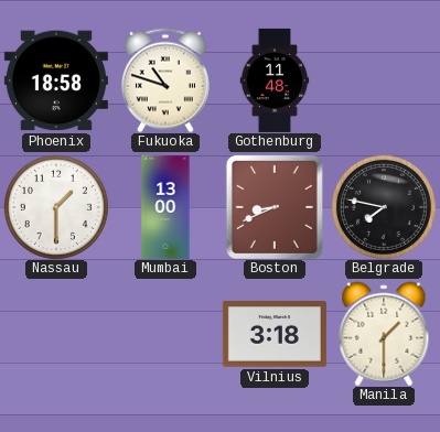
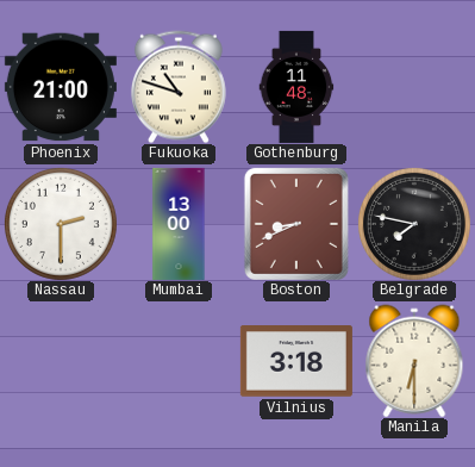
Phoenix: 18:58 -> 21:00 (61, 87)
Nassau: 1:30 -> 2:30 (61, 224)
Manila: 1:30 -> 6:30 (414, 361)
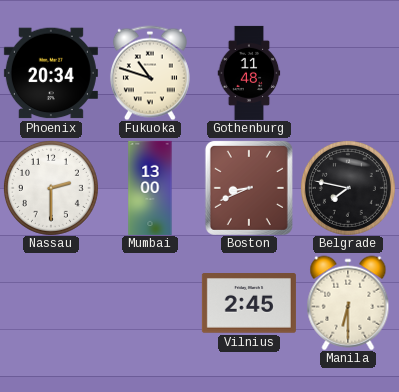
Phoenix: 21:00 -> 20:34 (51, 73)
Vilnius: 3:18 -> 2:45 (249, 303)
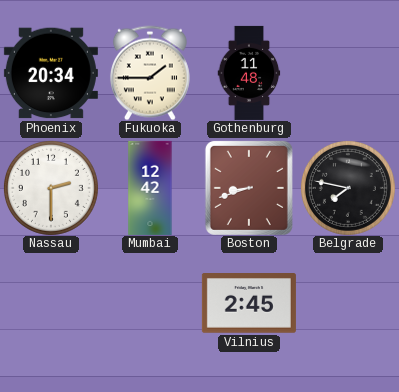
Fukuoka: 10:48 -> 1:45 (150, 73)
Mumbai: 13:00 -> 12:42 (150, 188)
Boston: 8:41 -> 8:42 (249, 188)
Manila: 6:30 -> none (348, 303)
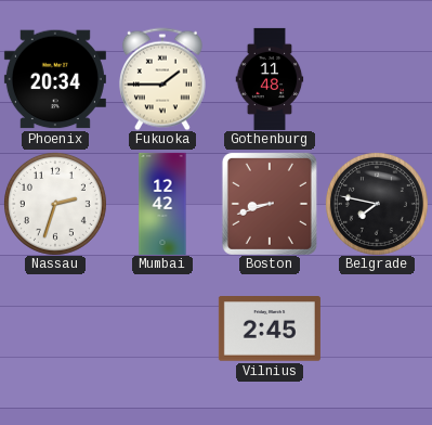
Nassau: 2:30 -> 2:33 (55, 204)
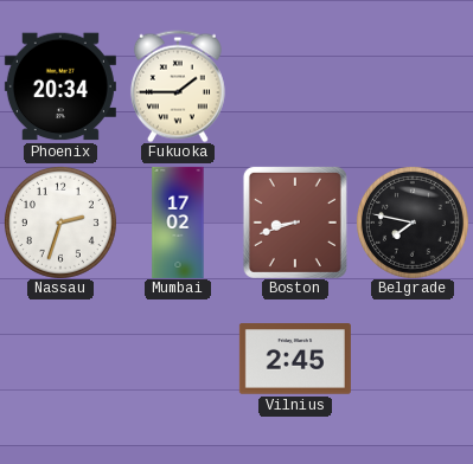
Gothenburg: 11:48 -> none (270, 79)
Mumbai: 12:42 -> 17:02 (178, 223)
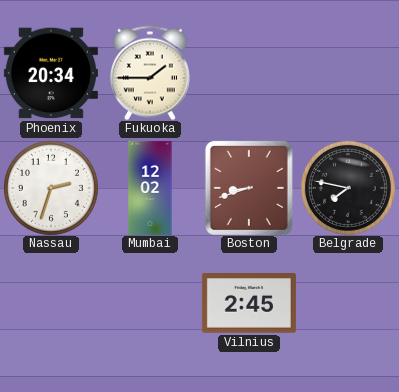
Mumbai: 17:02 -> 12:02 (150, 188)
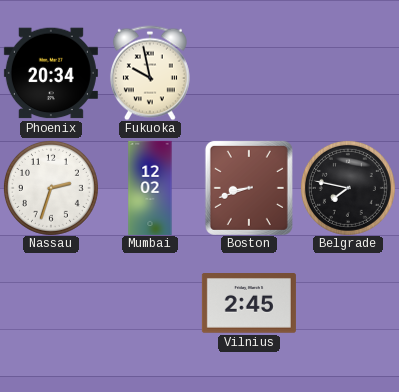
Fukuoka: 1:45 -> 9:58 (150, 73)
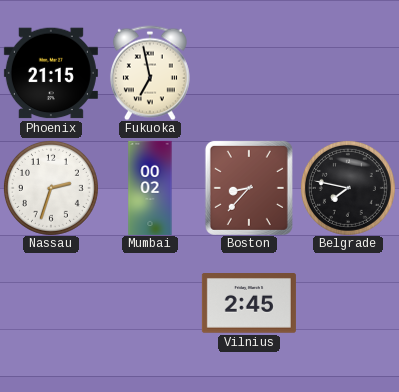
Phoenix: 20:34 -> 21:15 (51, 73)
Fukuoka: 9:58 -> 6:58 (150, 73)
Mumbai: 12:02 -> 00:02 (150, 188)
Boston: 8:42 -> 8:37 (249, 188)
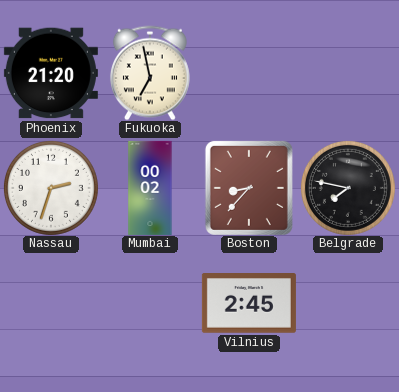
Phoenix: 21:15 -> 21:20 (51, 73)
